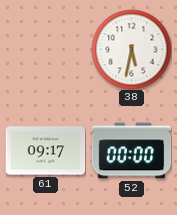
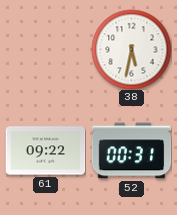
61: 09:17 -> 09:22 (45, 151)
52: 00:00 -> 00:31 (131, 151)
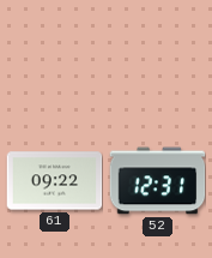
38: 5:32 -> none (131, 49)
52: 00:31 -> 12:31 (157, 181)
